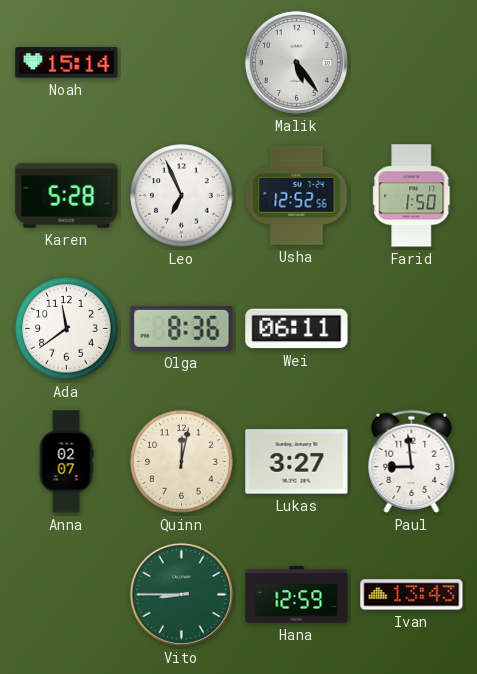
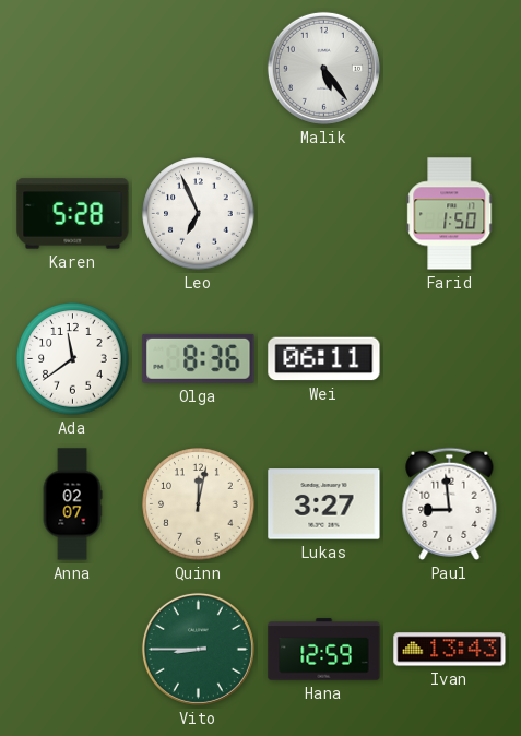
Noah: 15:14 -> none (67, 63)
Usha: 12:52 -> none (297, 195)
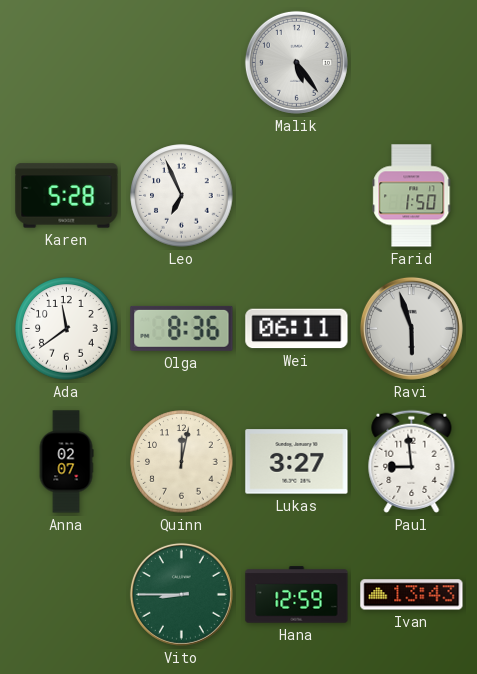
Ravi: none -> 5:57 (411, 328)
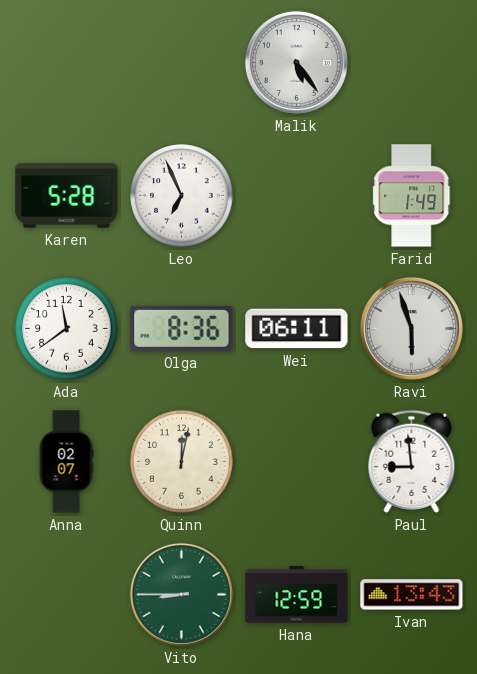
Farid: 1:50 -> 1:49 (412, 196)
Lukas: 3:27 -> none (297, 462)
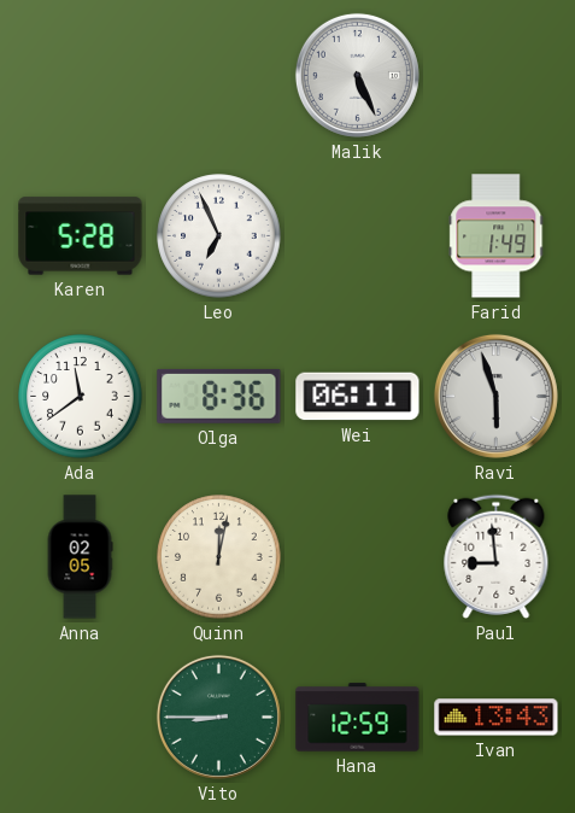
Malik: 5:24 -> 5:26 (357, 75)
Anna: 02:07 -> 02:05 (80, 557)
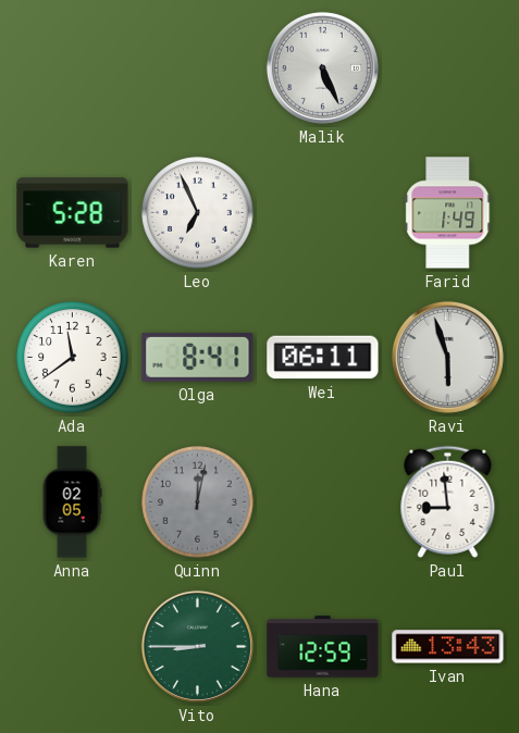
Olga: 8:36 -> 8:41 (198, 357)
Quinn dial: cream -> grey (198, 502)
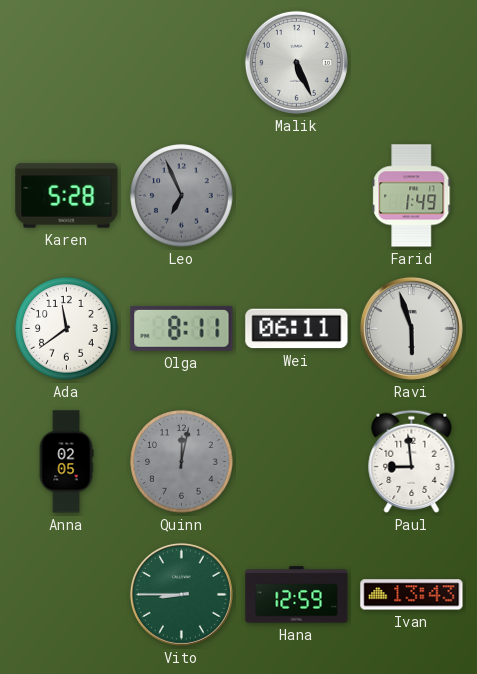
Leo dial: white -> grey (182, 196)
Olga: 8:41 -> 8:11 (182, 328)
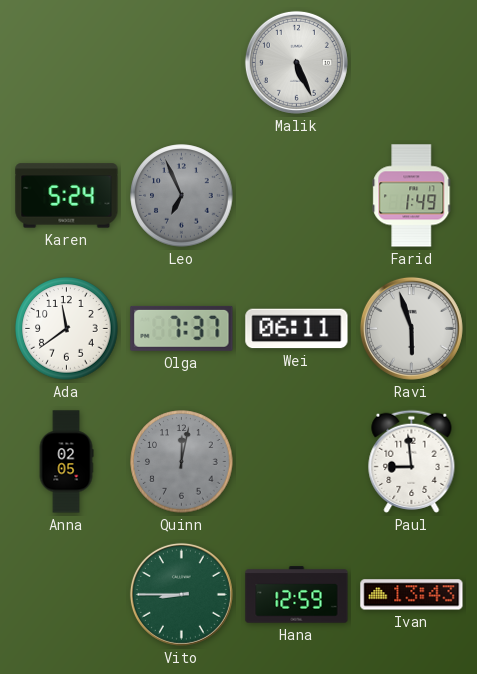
Karen: 5:28 -> 5:24 (67, 196)
Olga: 8:11 -> 7:37 (182, 328)
